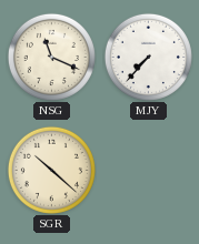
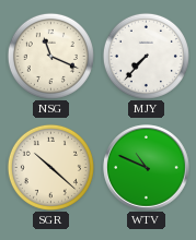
WTV: none -> 10:49 (147, 168)
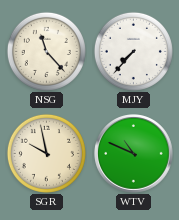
NSG: 11:19 -> 11:23 (46, 51)
SGR: 10:22 -> 9:58 (46, 153)
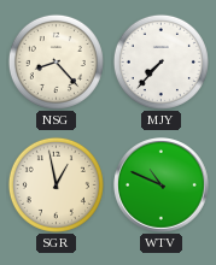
NSG: 11:23 -> 8:23 (56, 61)
SGR: 9:58 -> 12:58 (56, 184)
